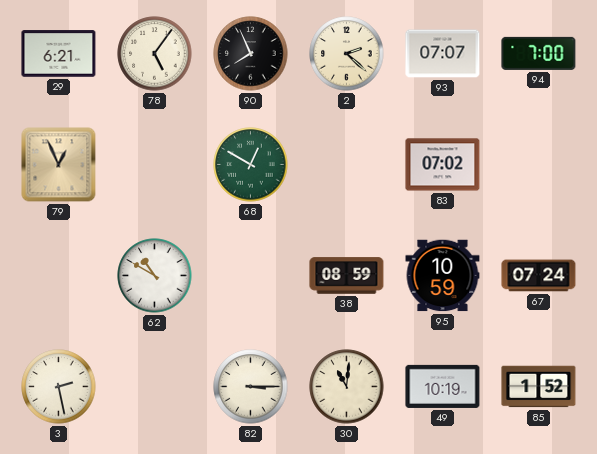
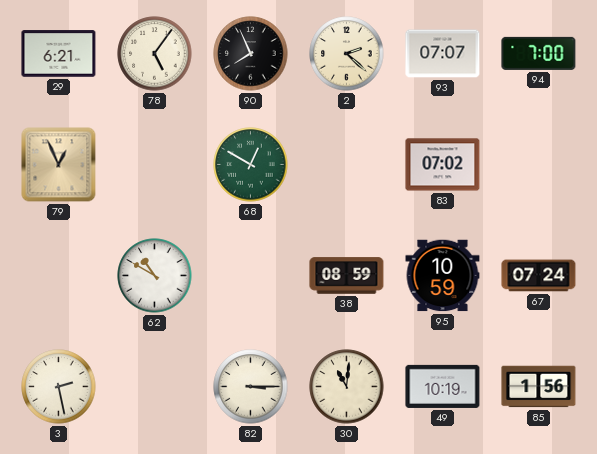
85: 1:52 -> 1:56 (539, 387)
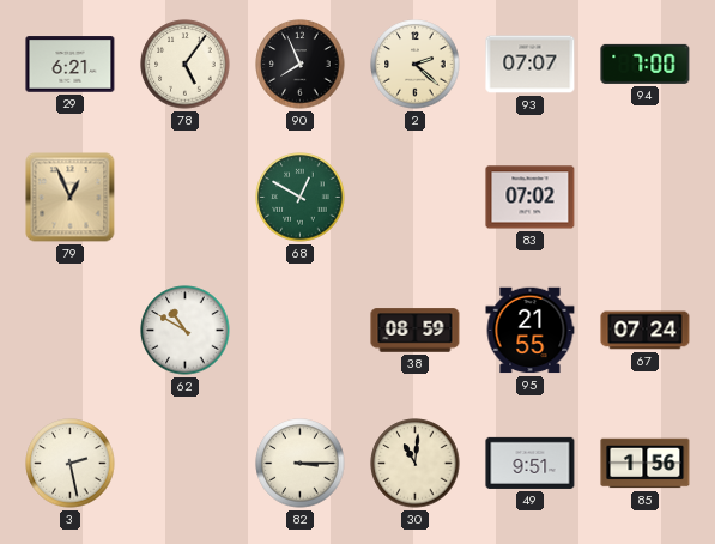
95: 10:59 -> 21:55 (531, 331)
49: 10:19 -> 9:51 (531, 463)
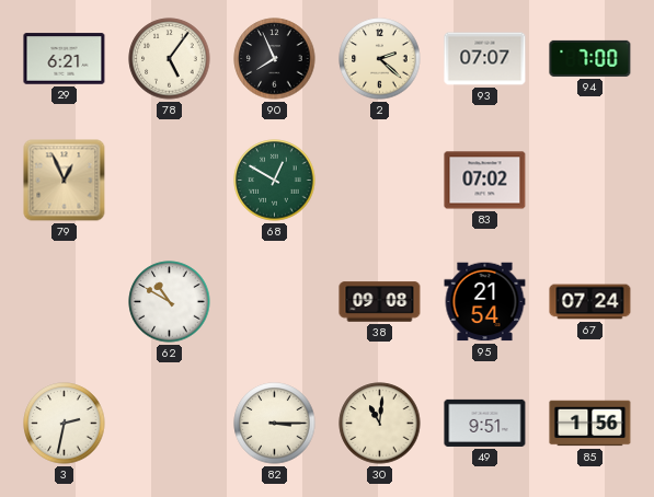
38: 08:59 -> 09:08 (380, 302)
95: 21:55 -> 21:54 (485, 302)
3: 2:28 -> 2:32 (65, 424)
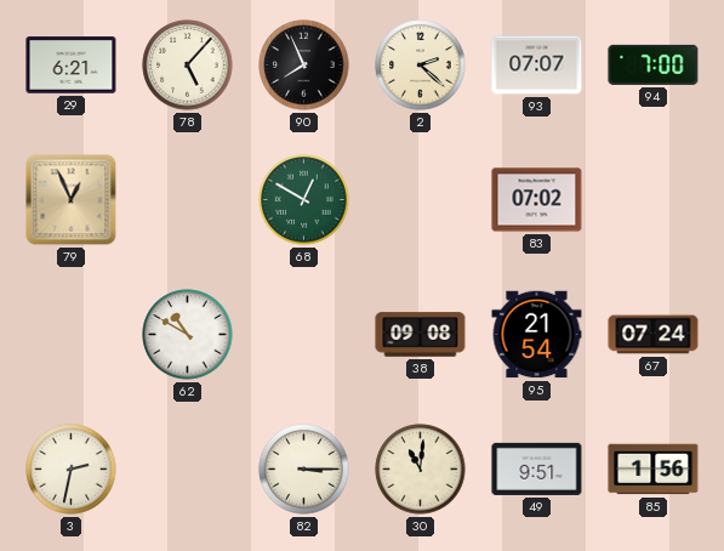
78: 5:06 -> 5:07 (188, 66)
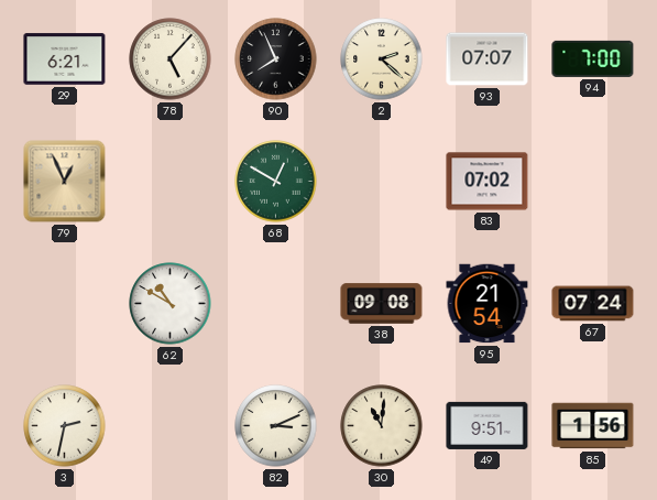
82: 3:15 -> 3:11 (276, 426)
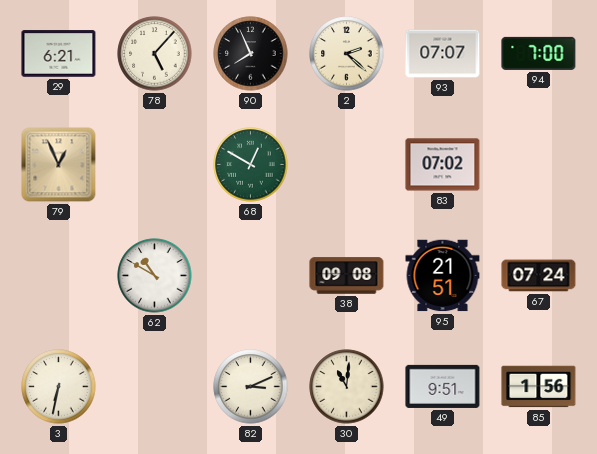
95: 21:54 -> 21:51 (443, 276)
3: 2:32 -> 6:32 (59, 387)
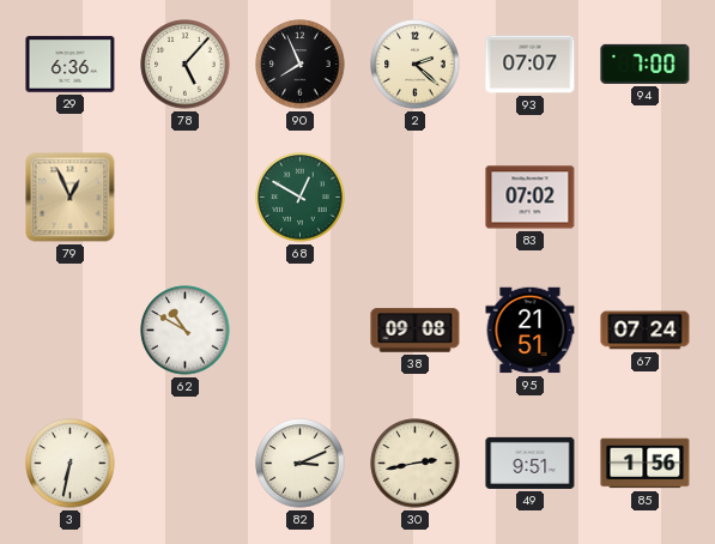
29: 6:21 -> 6:36 (71, 65)
30: 11:01 -> 2:43 (416, 464)
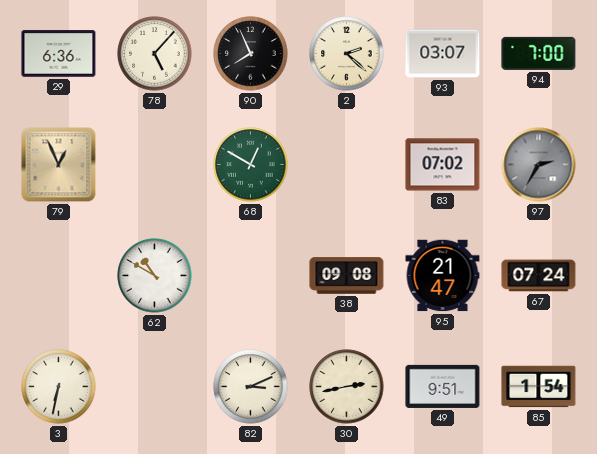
93: 07:07 -> 03:07 (443, 54)
97: none -> 2:35 (539, 165)
95: 21:51 -> 21:47 (443, 276)
85: 1:56 -> 1:54 (539, 387)
